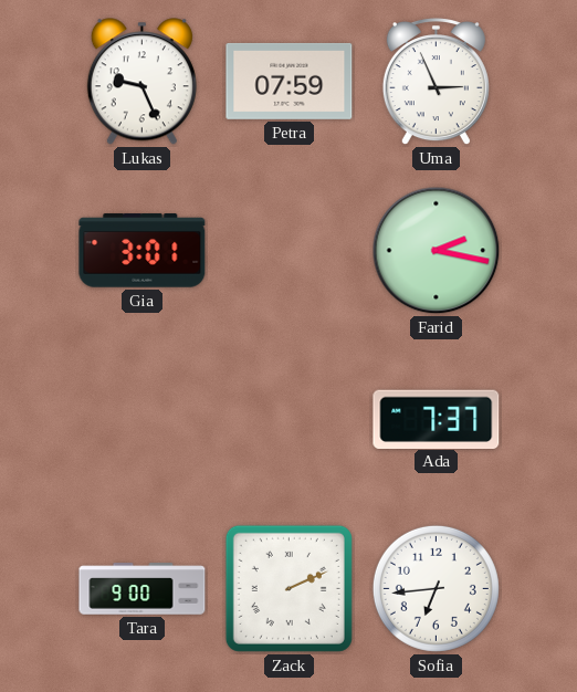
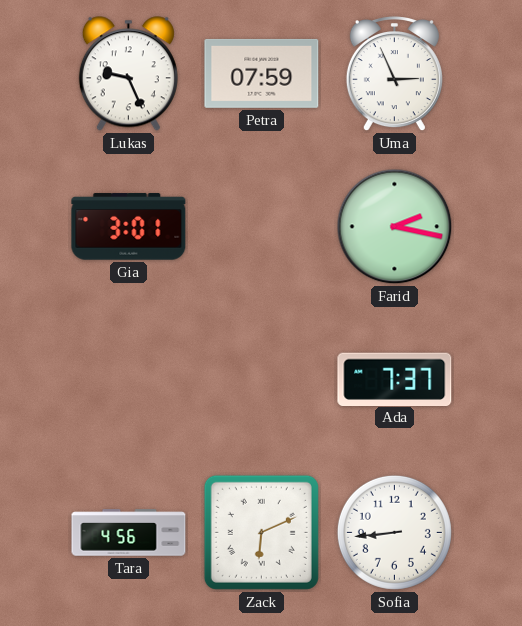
Tara: 9:00 -> 4:56 (129, 533)
Zack: 2:11 -> 6:11 (261, 532)
Sofia: 6:44 -> 8:44 (394, 532)
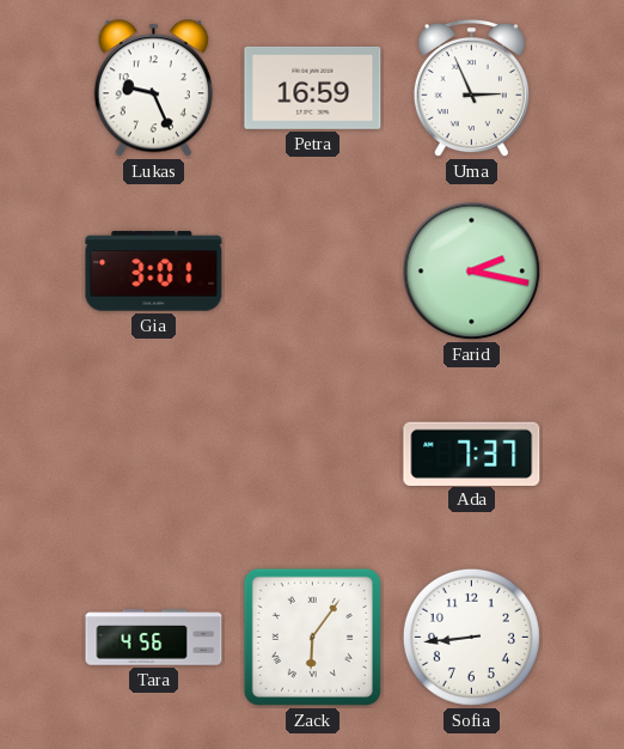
Petra: 07:59 -> 16:59 (313, 87)
Zack: 6:11 -> 6:06 (312, 637)
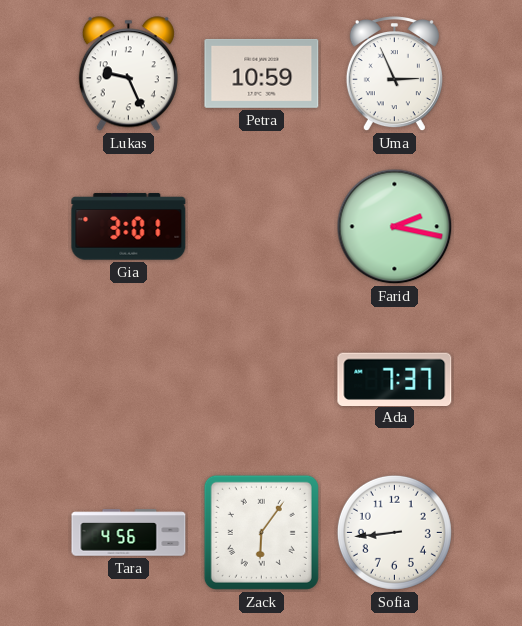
Petra: 16:59 -> 10:59 (262, 73)
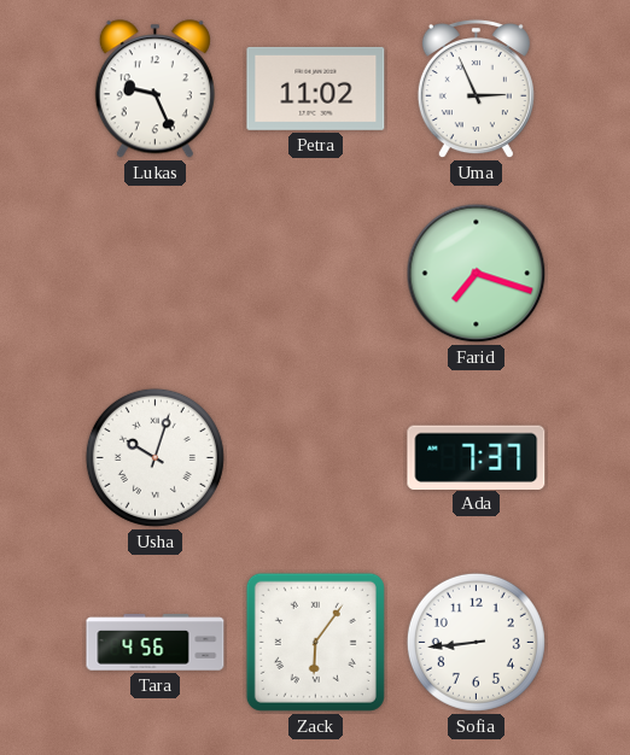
Petra: 10:59 -> 11:02 (316, 88)
Gia: 3:01 -> none (129, 227)
Farid: 2:17 -> 7:18 (477, 274)
Usha: none -> 10:03 (154, 457)
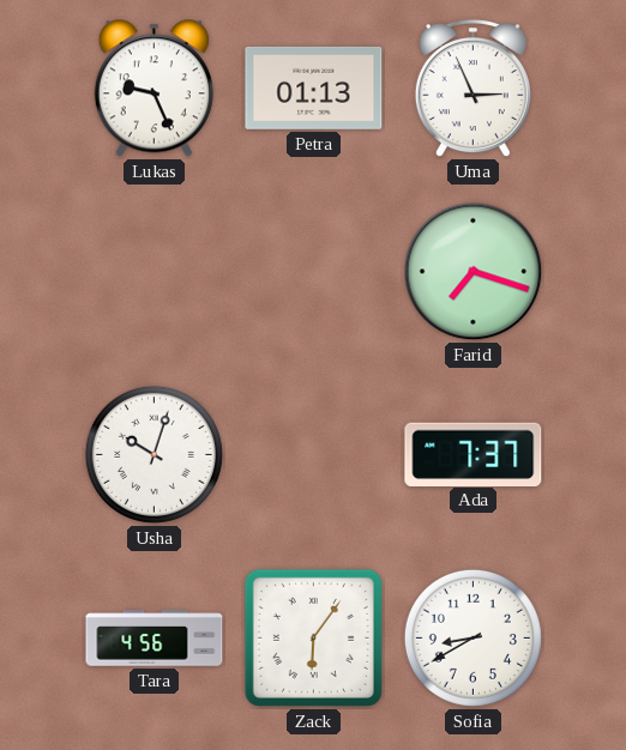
Petra: 11:02 -> 01:13 (314, 87)
Sofia: 8:44 -> 8:40 (472, 637)
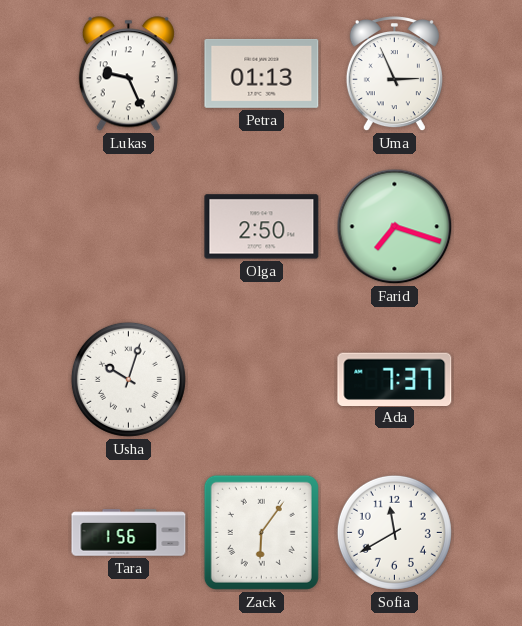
Olga: none -> 2:50 (262, 227)
Tara: 4:56 -> 1:56 (129, 533)
Sofia: 8:40 -> 11:40 (394, 532)
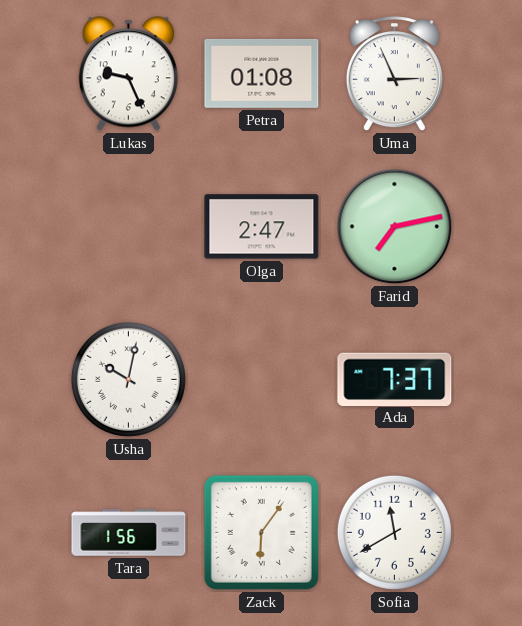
Petra: 01:13 -> 01:08 (262, 73)
Olga: 2:50 -> 2:47 (262, 227)
Farid: 7:18 -> 7:13 (395, 227)
Usha: 10:03 -> 10:02 (128, 379)
